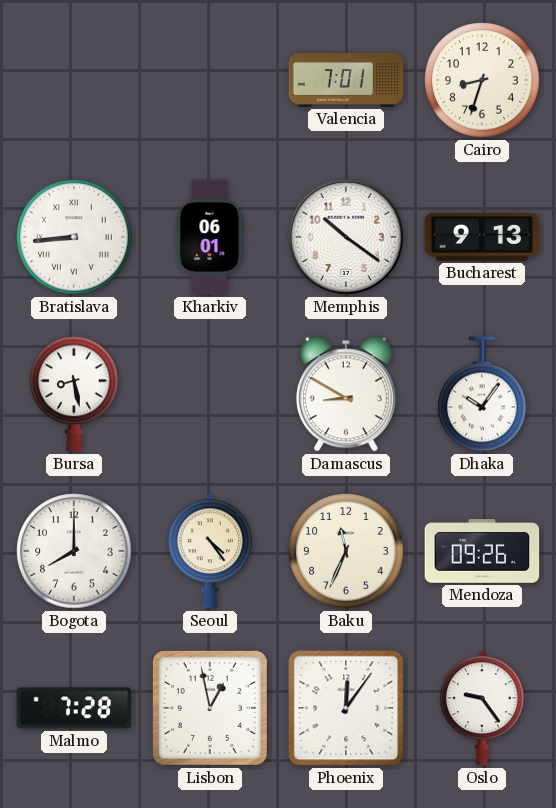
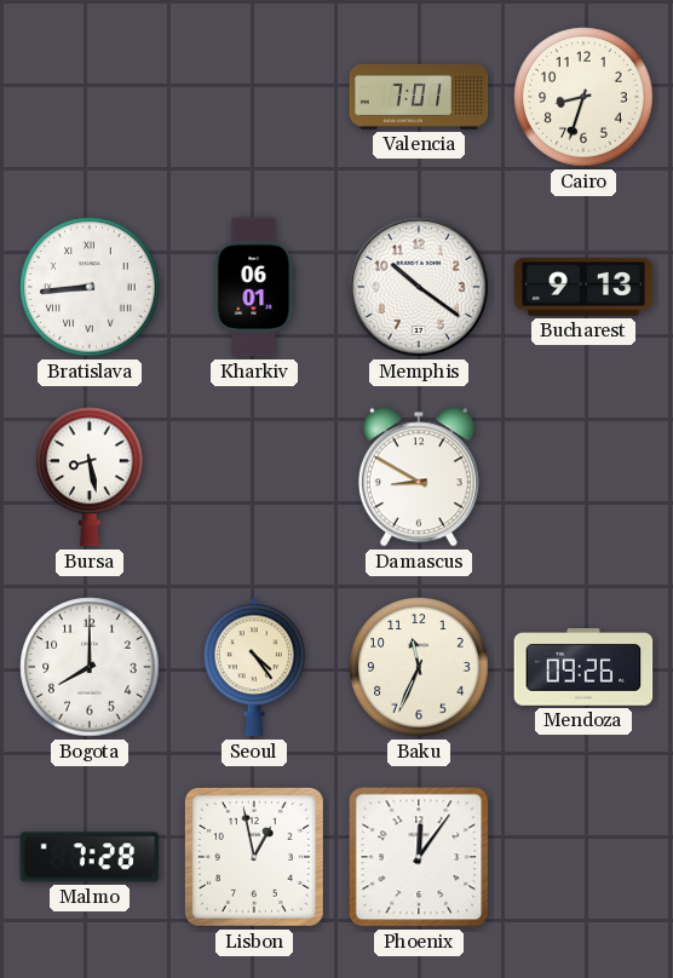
Dhaka: 10:06 -> none (482, 394)
Oslo: 9:24 -> none (482, 708)
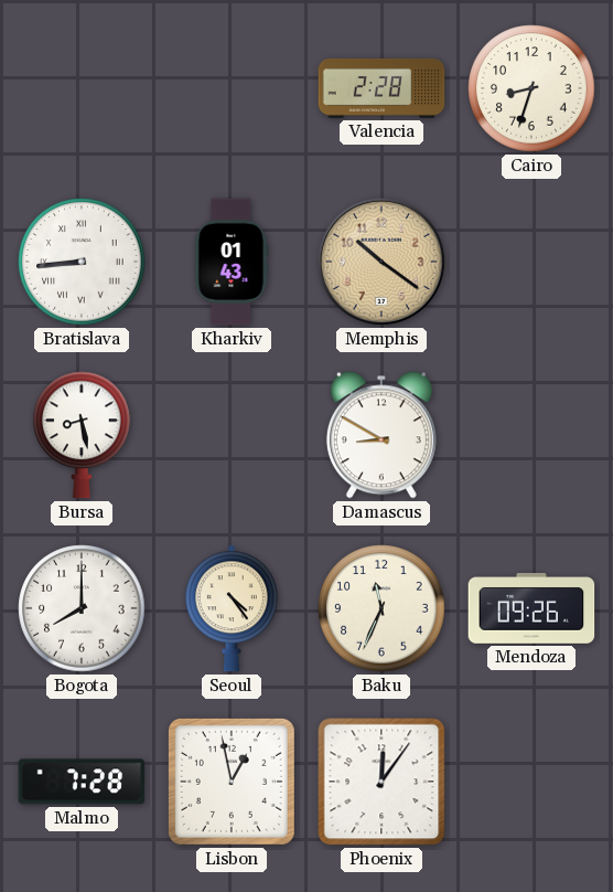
Valencia: 7:01 -> 2:28 (381, 88)
Kharkiv: 06:01 -> 01:43 (232, 262)
Memphis dial: white -> champagne (381, 262)
Bucharest: 9:13 -> none (583, 287)
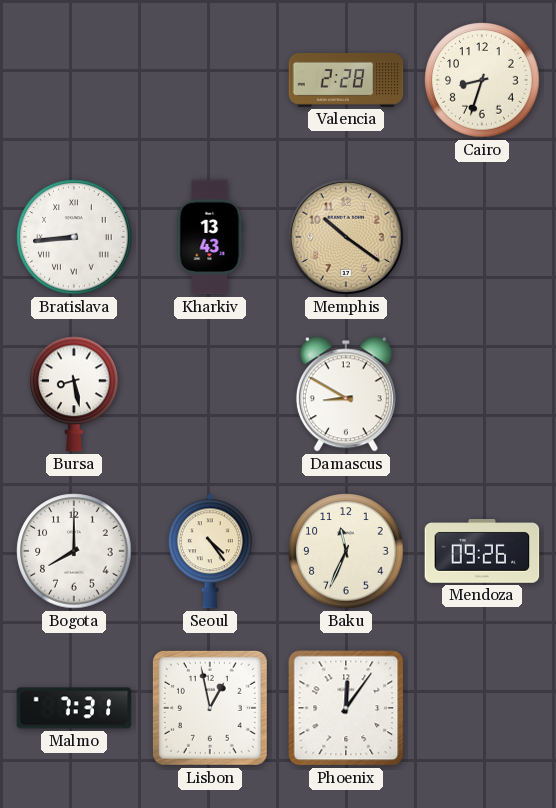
Kharkiv: 01:43 -> 13:43 (210, 237)
Malmo: 7:28 -> 7:31 (74, 708)
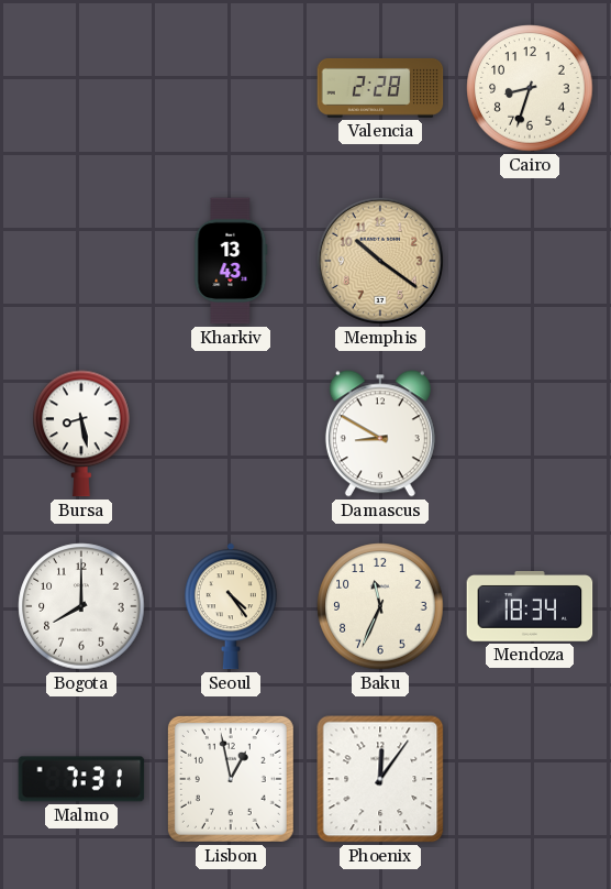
Bratislava: 8:44 -> none (74, 237)
Mendoza: 09:26 -> 18:34 (530, 607)
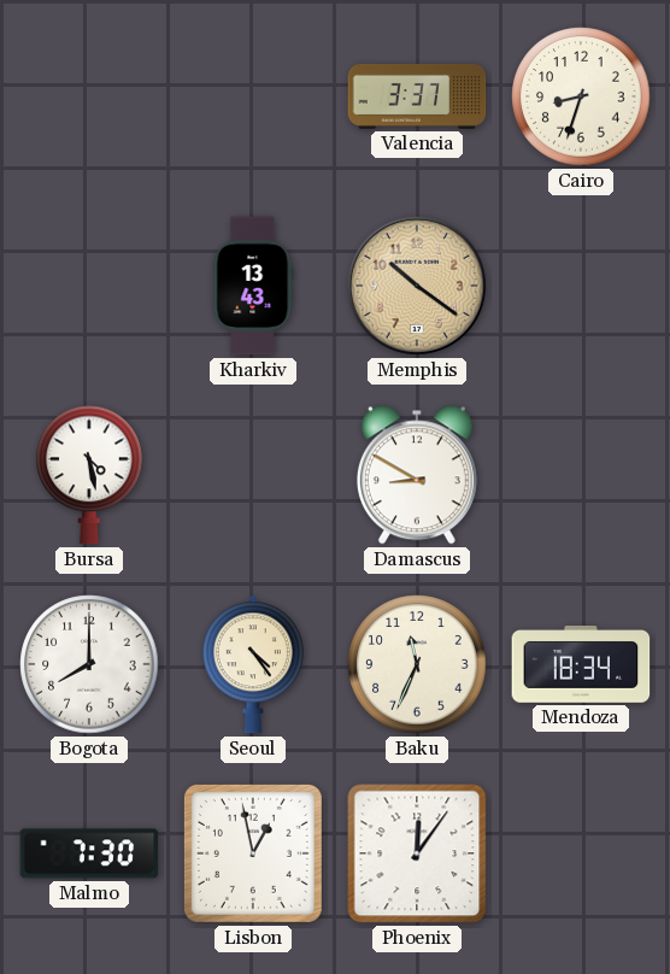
Valencia: 2:28 -> 3:37 (417, 96)
Bursa: 8:28 -> 4:28 (89, 475)
Malmo: 7:31 -> 7:30 (89, 853)
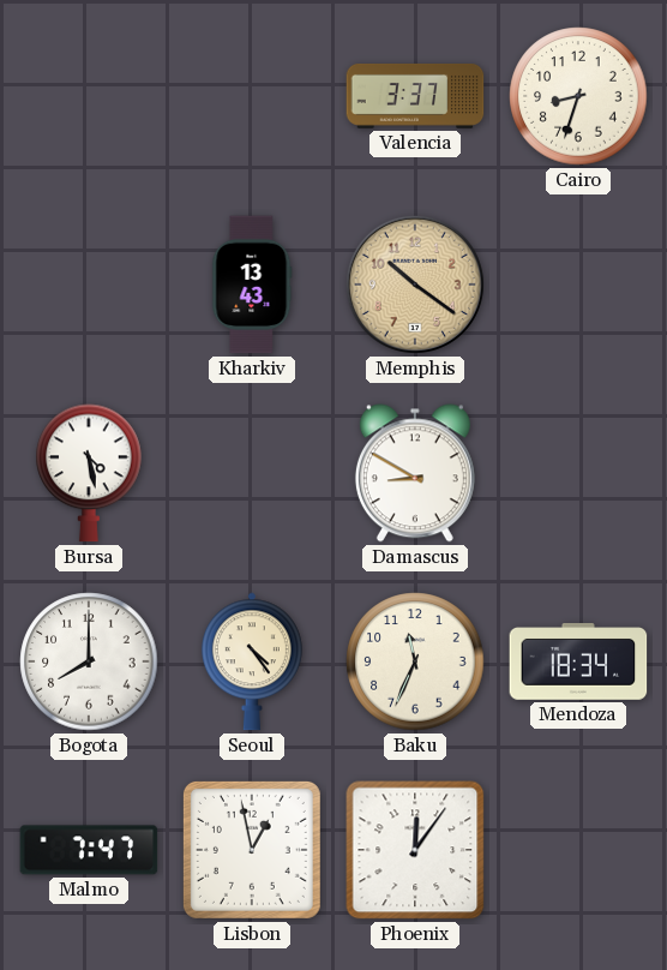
Malmo: 7:30 -> 7:47 (89, 850)
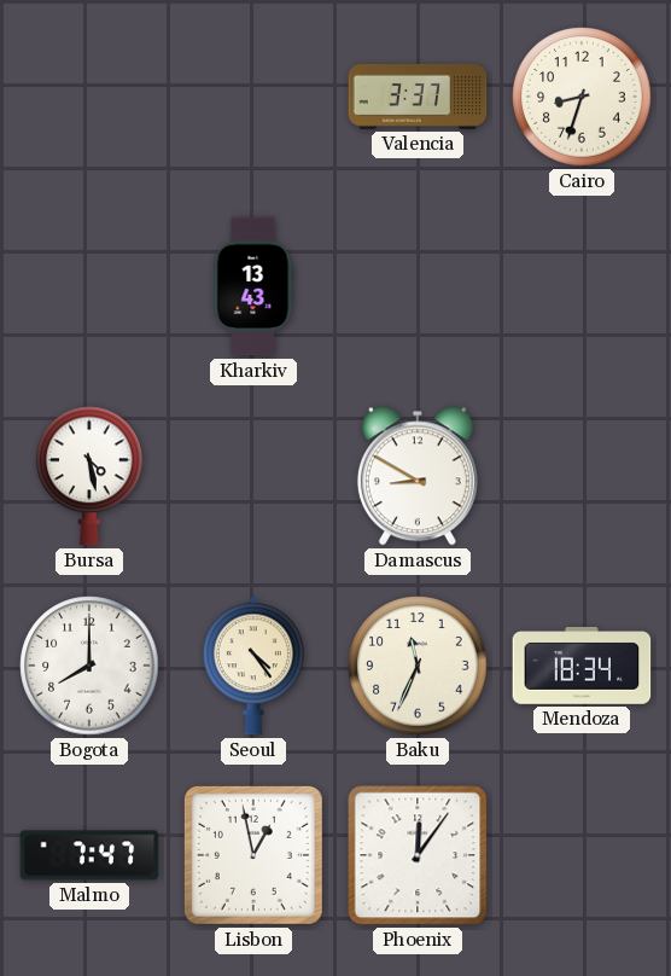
Memphis: 10:21 -> none (415, 285)
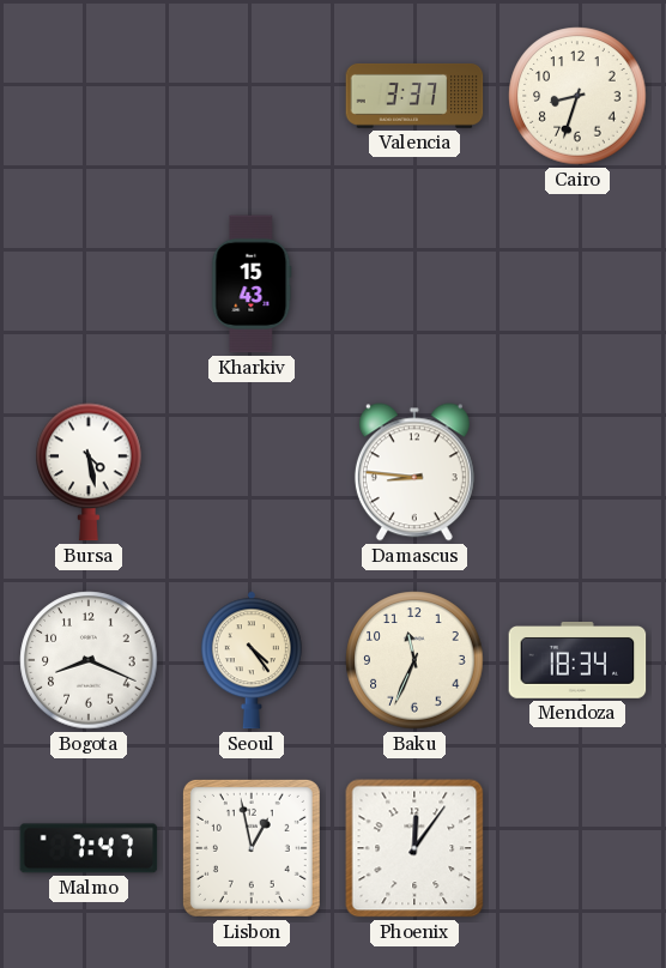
Kharkiv: 13:43 -> 15:43 (252, 284)
Damascus: 8:50 -> 8:46 (414, 472)
Bogota: 8:00 -> 8:19 (89, 660)
